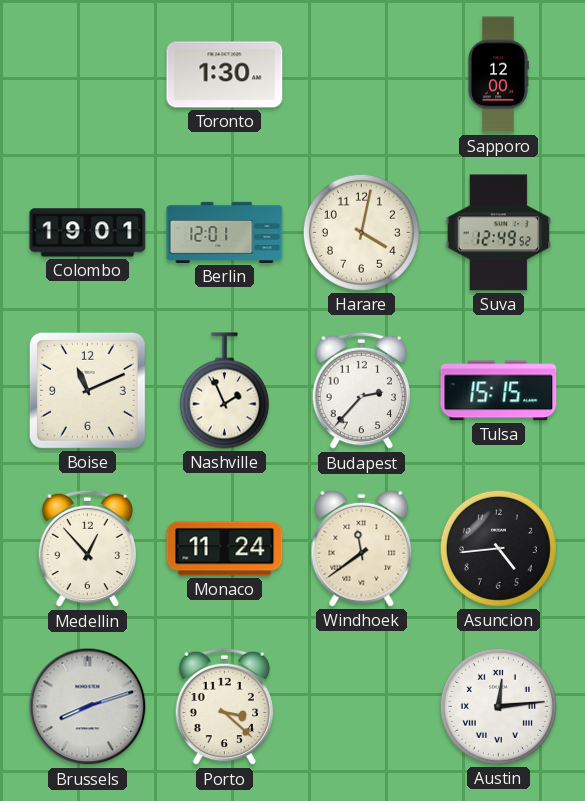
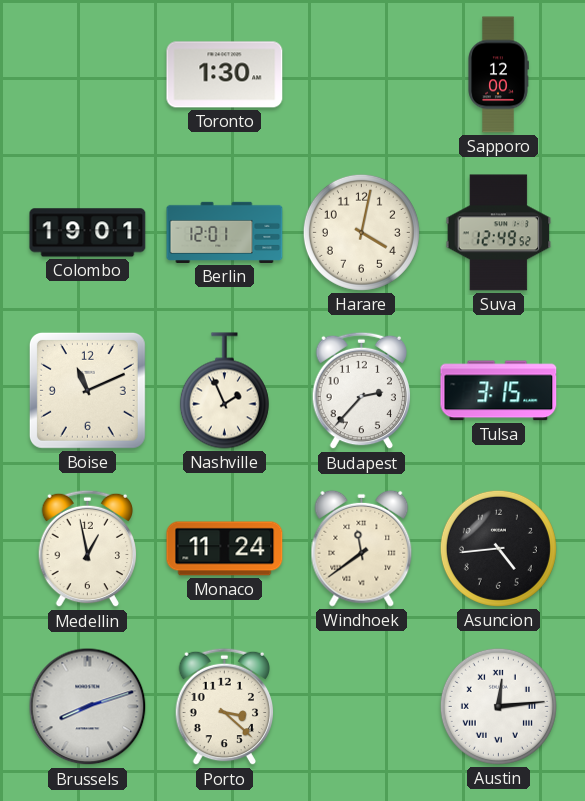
Tulsa: 15:15 -> 3:15 (499, 391)
Medellin: 12:53 -> 12:58 (88, 549)
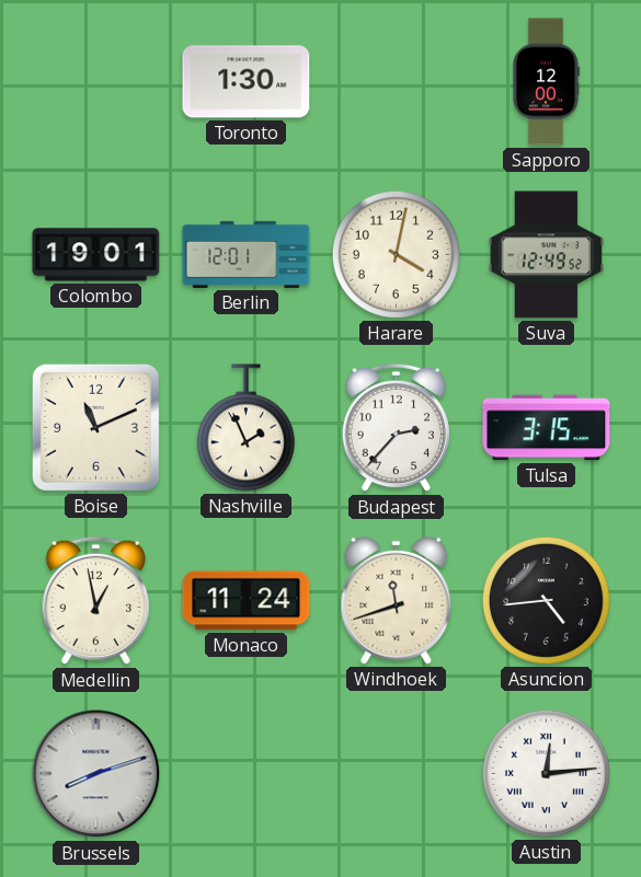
Windhoek: 11:39 -> 11:42 (397, 600)
Porto: 3:22 -> none (225, 707)
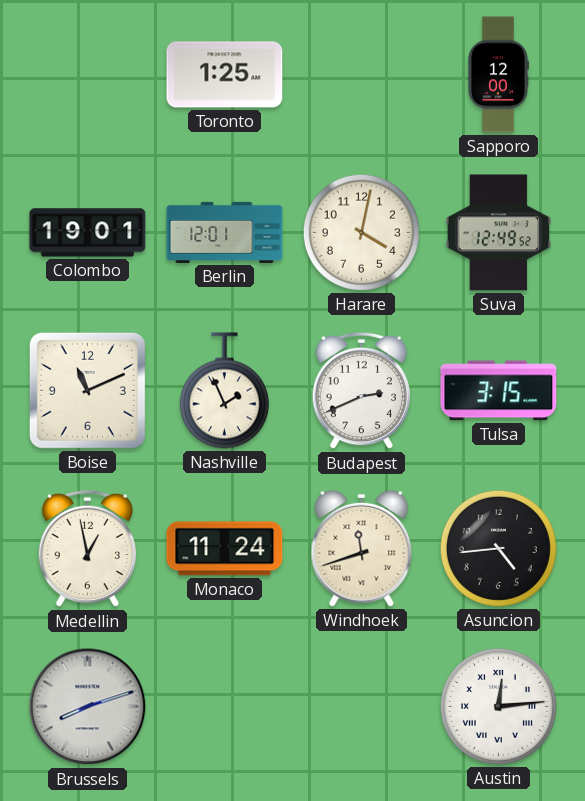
Toronto: 1:30 -> 1:25 (225, 75)
Budapest: 2:37 -> 2:41 (362, 391)
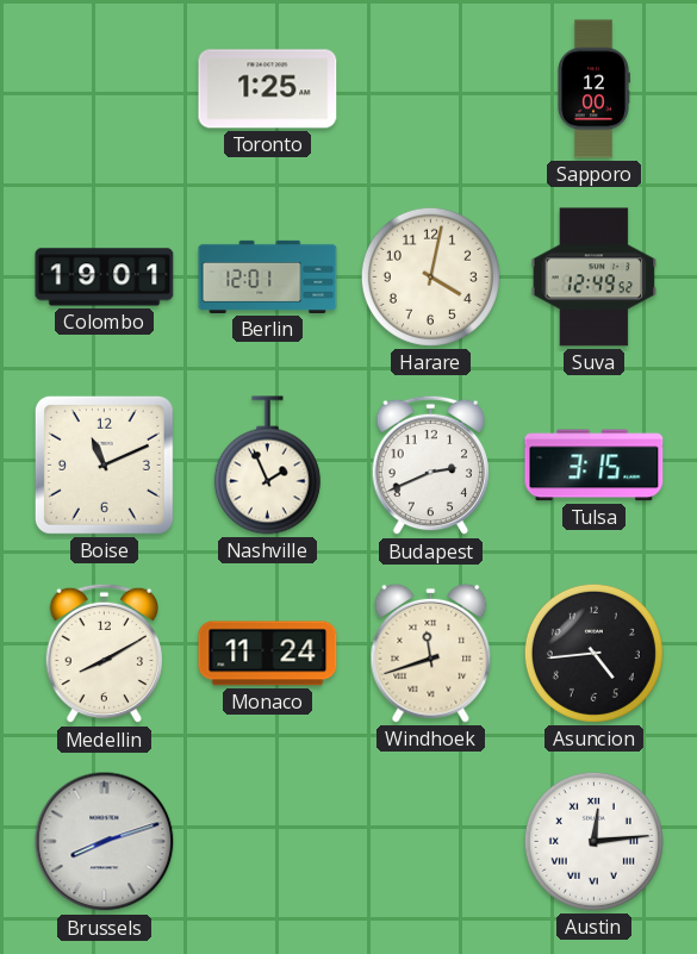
Medellin: 12:58 -> 8:10 (105, 654)
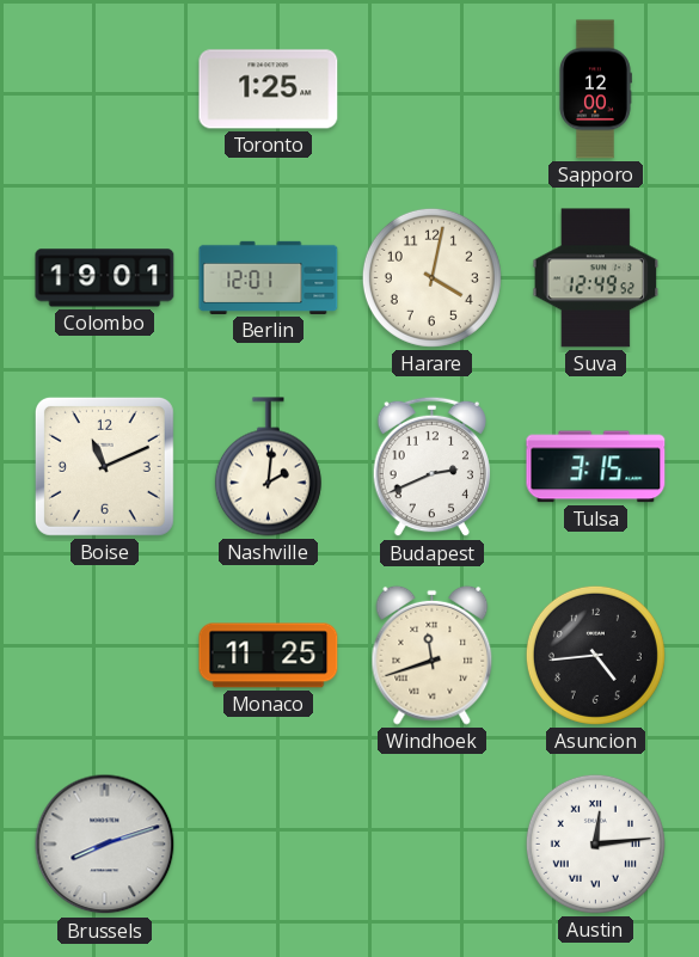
Nashville: 1:56 -> 2:01 (268, 467)
Medellin: 8:10 -> none (105, 654)
Monaco: 11:24 -> 11:25 (269, 656)
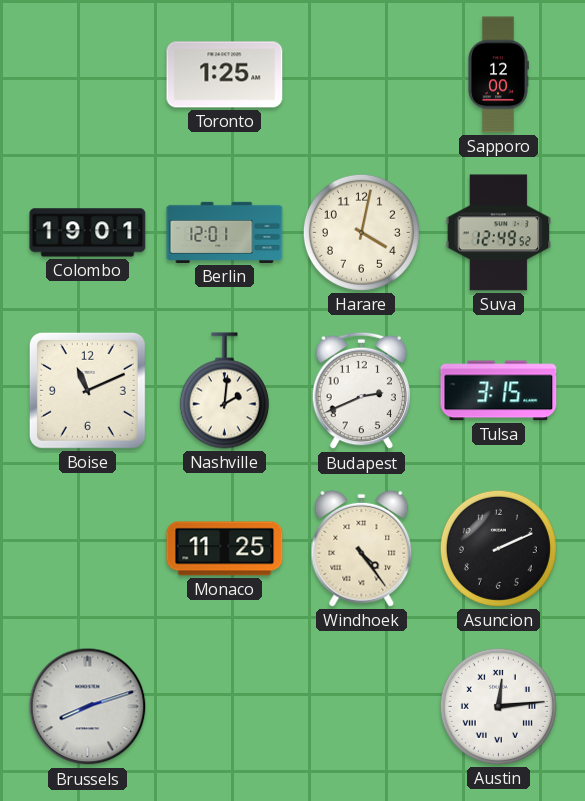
Windhoek: 11:42 -> 4:24 (362, 548)
Asuncion: 4:44 -> 2:11 (498, 548)
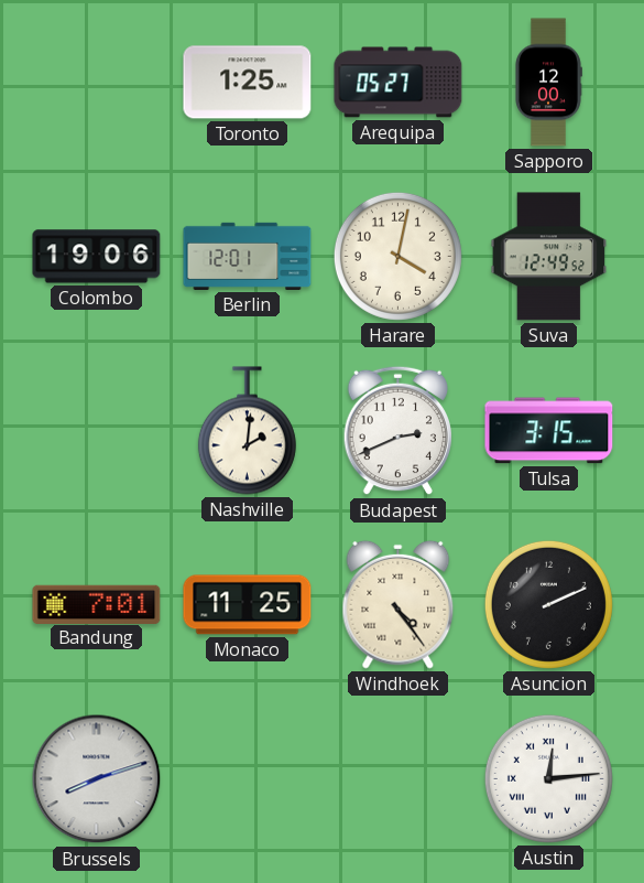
Arequipa: none -> 05:27 (399, 83)
Colombo: 19:01 -> 19:06 (97, 257)
Boise: 11:11 -> none (87, 390)
Bandung: none -> 7:01 (97, 604)
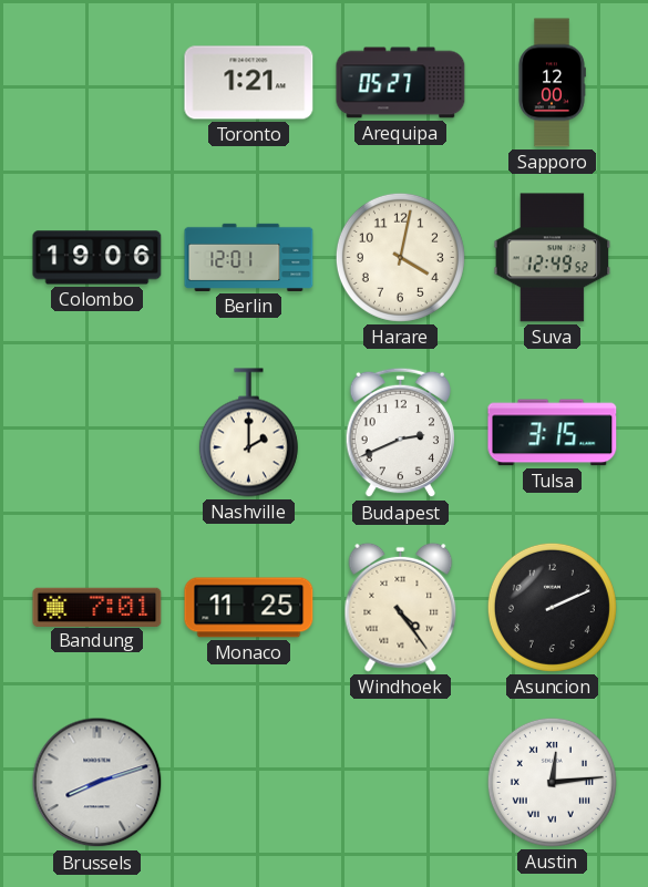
Toronto: 1:25 -> 1:21 (249, 83)
Nashville: 2:01 -> 2:00 (248, 433)
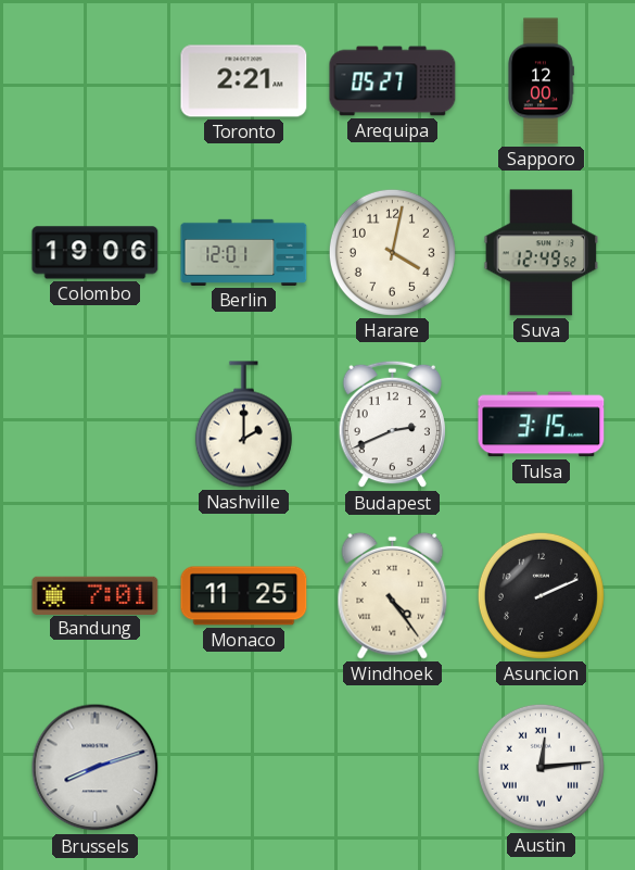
Toronto: 1:21 -> 2:21 (244, 81)
